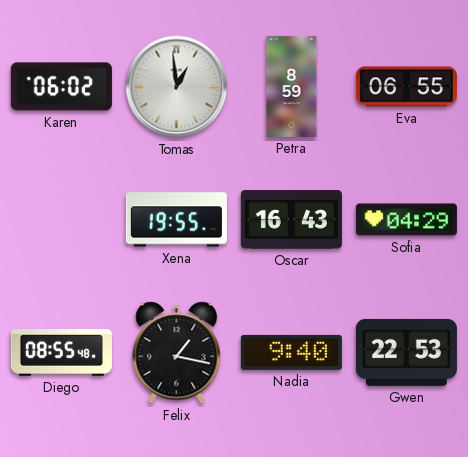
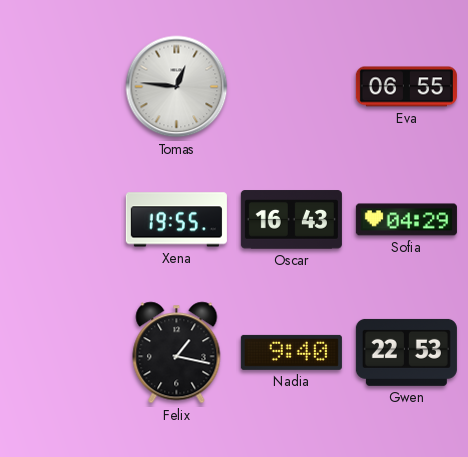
Karen: 06:02 -> none (61, 87)
Tomas: 12:59 -> 12:46 (177, 87)
Petra: 8:59 -> none (292, 86)
Diego: 08:55 -> none (61, 353)
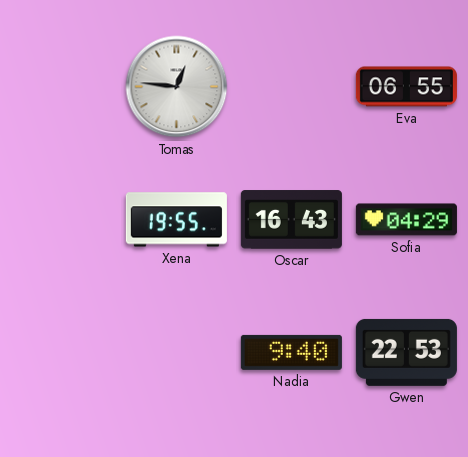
Felix: 1:17 -> none (177, 353)
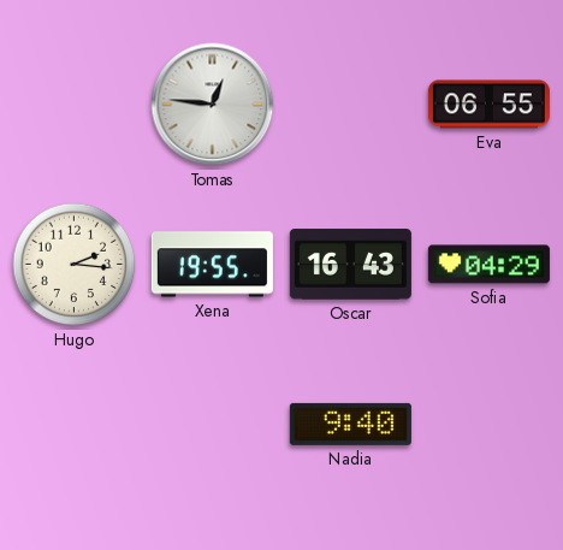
Hugo: none -> 2:16 (75, 265)
Gwen: 22:53 -> none (406, 352)
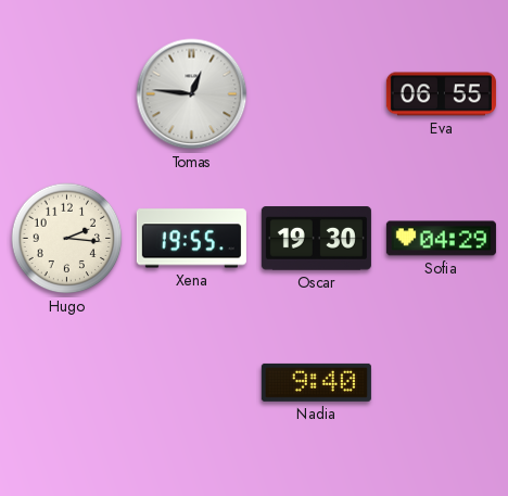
Oscar: 16:43 -> 19:30 (316, 239)
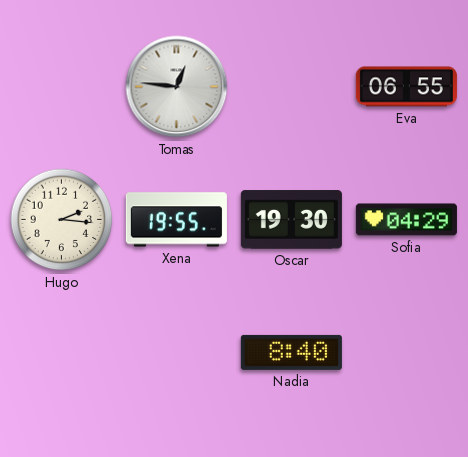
Nadia: 9:40 -> 8:40 (291, 352)
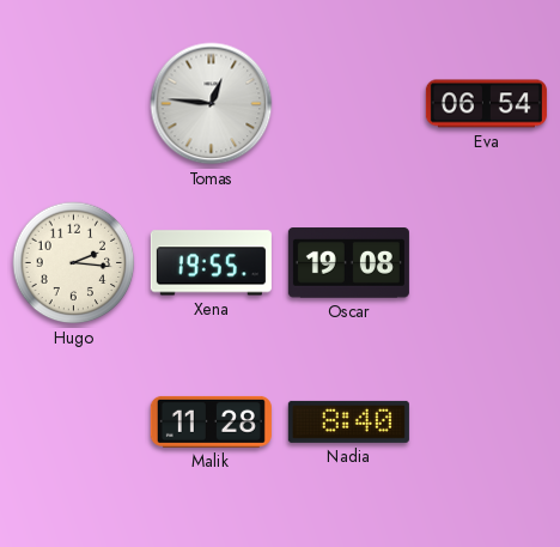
Eva: 06:55 -> 06:54 (486, 104)
Oscar: 19:30 -> 19:08 (348, 263)
Sofia: 04:29 -> none (406, 220)
Malik: none -> 11:28 (211, 421)
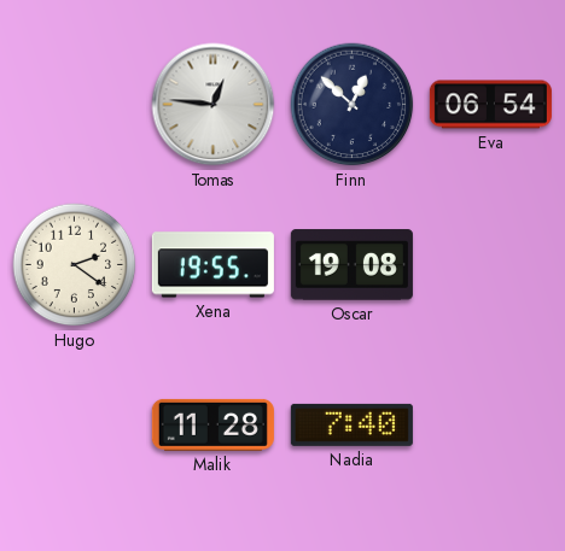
Finn: none -> 12:52 (353, 105)
Hugo: 2:16 -> 2:21 (75, 265)
Nadia: 8:40 -> 7:40 (351, 424)
